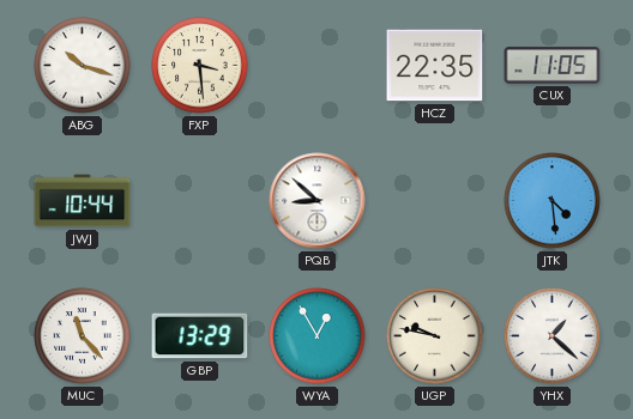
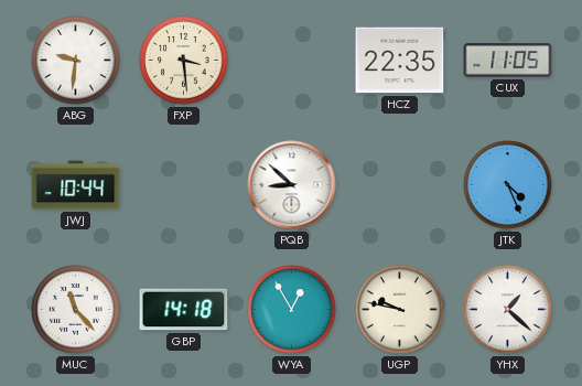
ABG: 10:18 -> 9:31 (76, 61)
JTK: 4:29 -> 4:26 (508, 185)
GBP: 13:29 -> 14:18 (184, 310)
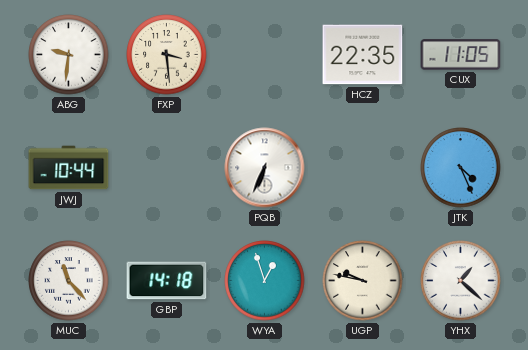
PQB: 8:52 -> 6:34 (265, 168)
WYA: 12:55 -> 12:57 (265, 281)
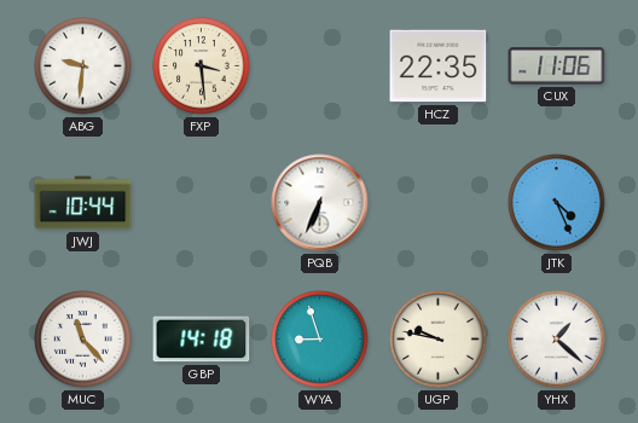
CUX: 11:05 -> 11:06 (557, 66)
WYA: 12:57 -> 8:57 (320, 340)
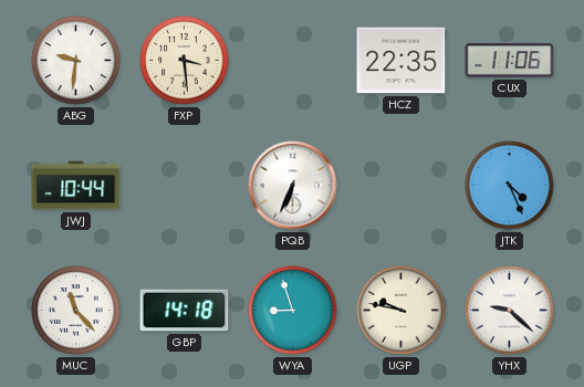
YHX: 1:22 -> 9:22 (510, 311)
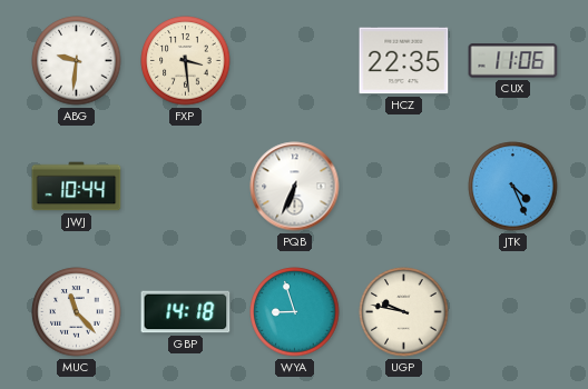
YHX: 9:22 -> none (510, 311)
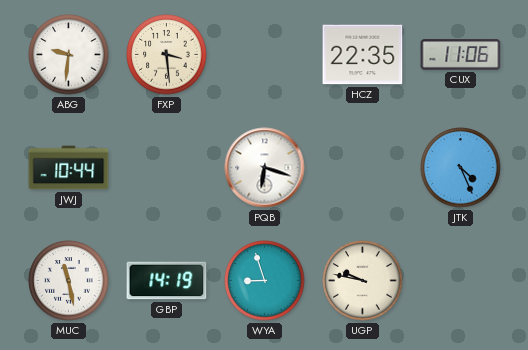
PQB: 6:34 -> 6:18 (265, 168)
MUC: 11:23 -> 11:28 (69, 281)
GBP: 14:18 -> 14:19 (167, 281)
